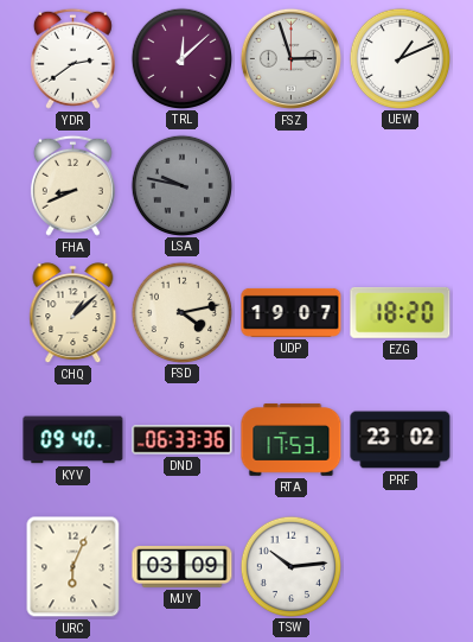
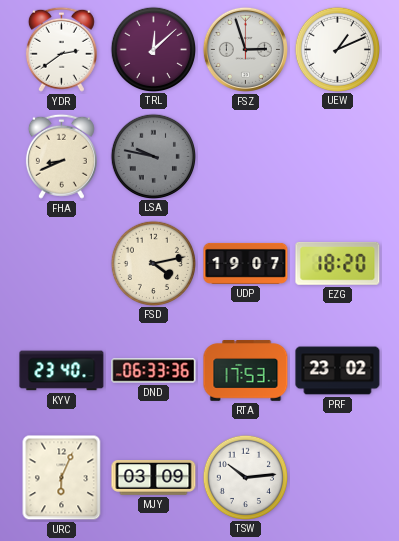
CHQ: 1:08 -> none (73, 313)
KYV: 09:40 -> 23:40 (62, 371)
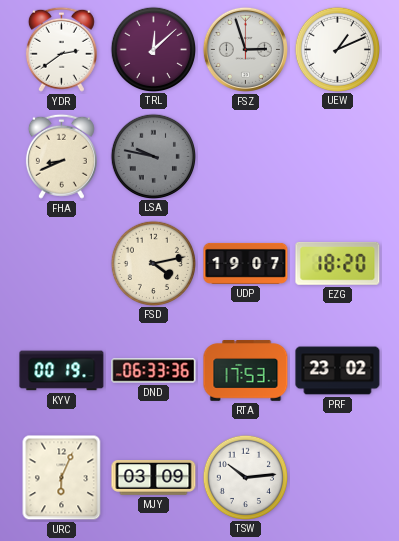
KYV: 23:40 -> 00:19 (62, 371)
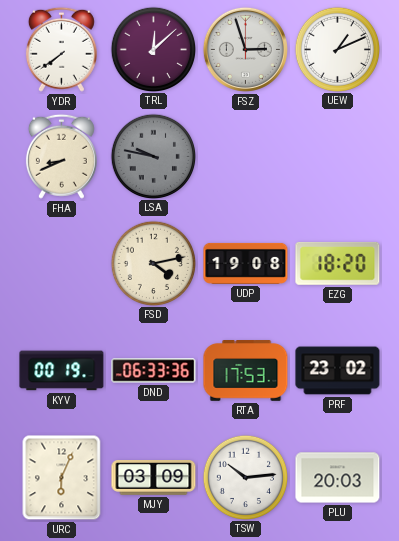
YDR: 2:39 -> 7:39 (61, 49)
UDP: 19:07 -> 19:08 (246, 263)
PLU: none -> 20:03 (338, 478)
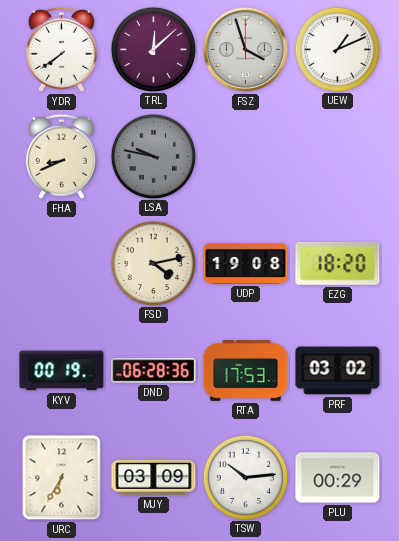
FSZ: 2:57 -> 3:57 (245, 49)
DND: 06:33 -> 06:28 (154, 371)
PRF: 23:02 -> 03:02 (338, 371)
URC: 6:04 -> 6:35 (62, 478)
PLU: 20:03 -> 00:29 (338, 478)
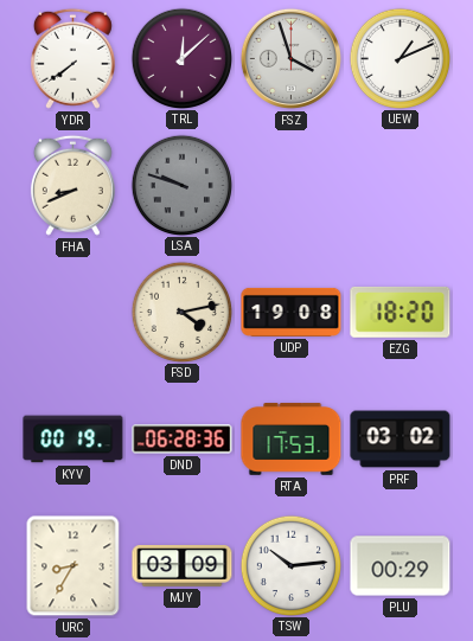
LSA: 9:47 -> 9:48 (181, 185)
URC: 6:35 -> 8:35 (73, 566)
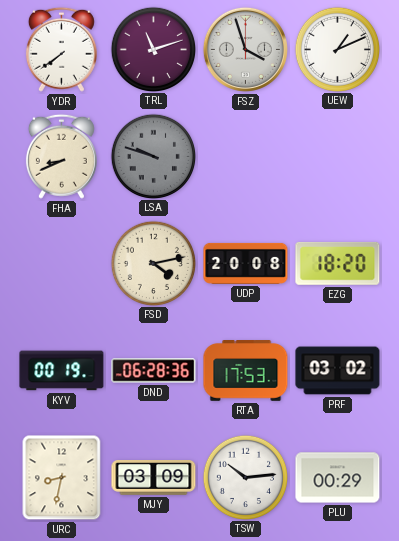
TRL: 12:08 -> 11:12 (153, 49)
UDP: 19:08 -> 20:08 (246, 263)
URC: 8:35 -> 8:32 (62, 478)
